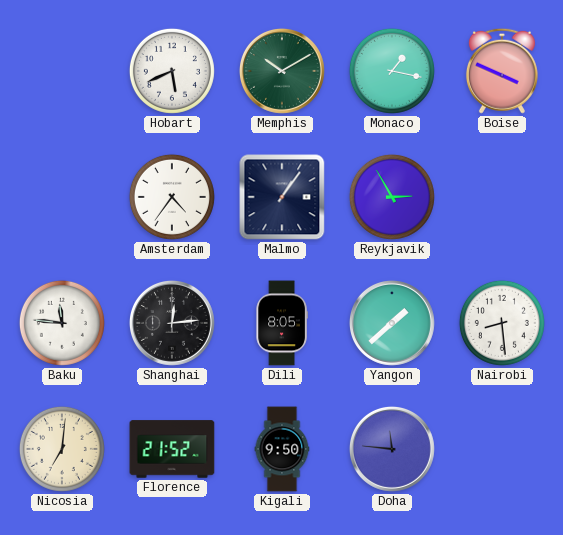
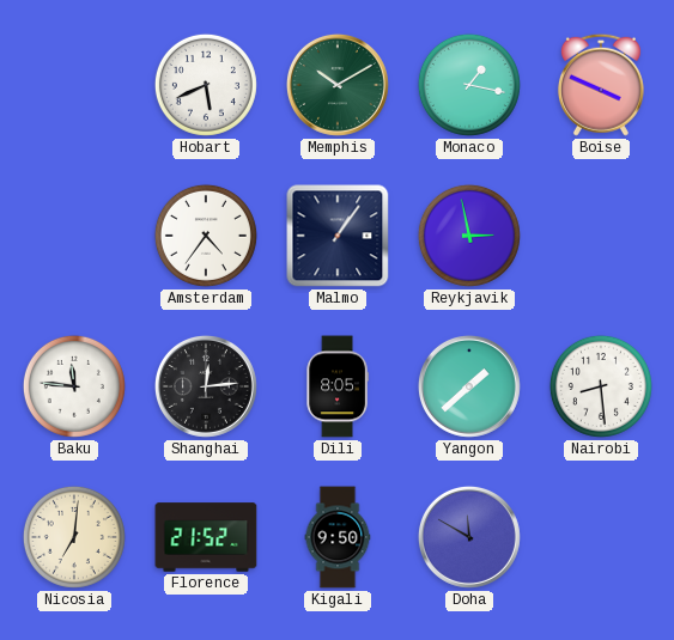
Reykjavik: 2:55 -> 2:58 (469, 236)
Doha: 11:46 -> 11:50 (469, 537)
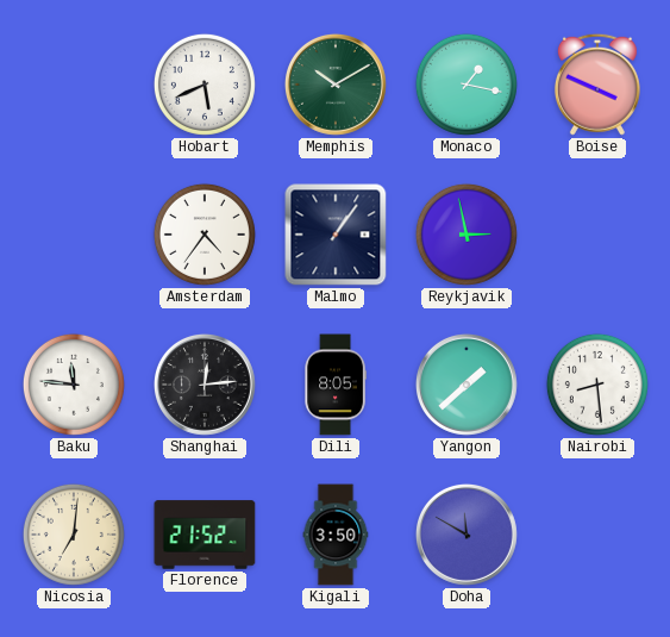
Kigali: 9:50 -> 3:50 (336, 535)
